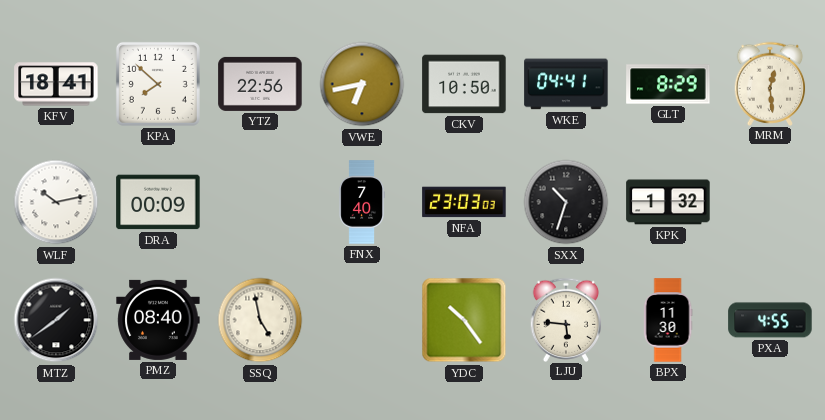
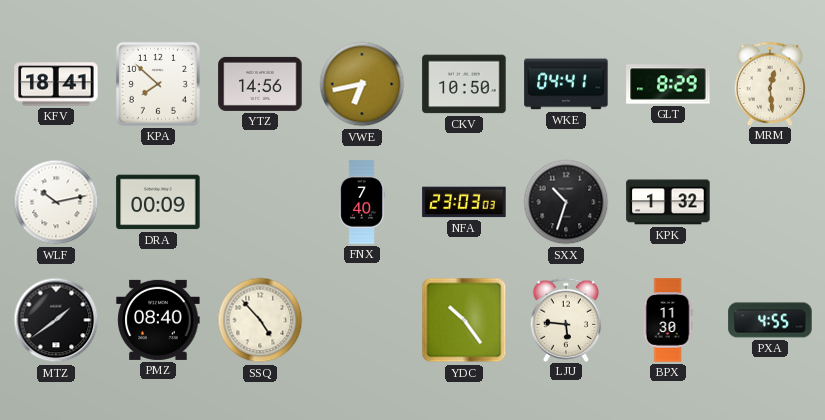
YTZ: 22:56 -> 14:56 (260, 84)
SSQ: 4:58 -> 4:53 (260, 320)
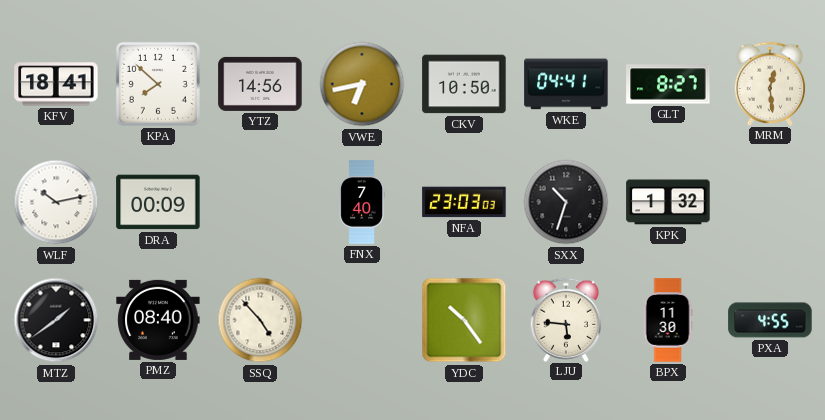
GLT: 8:29 -> 8:27 (668, 84)
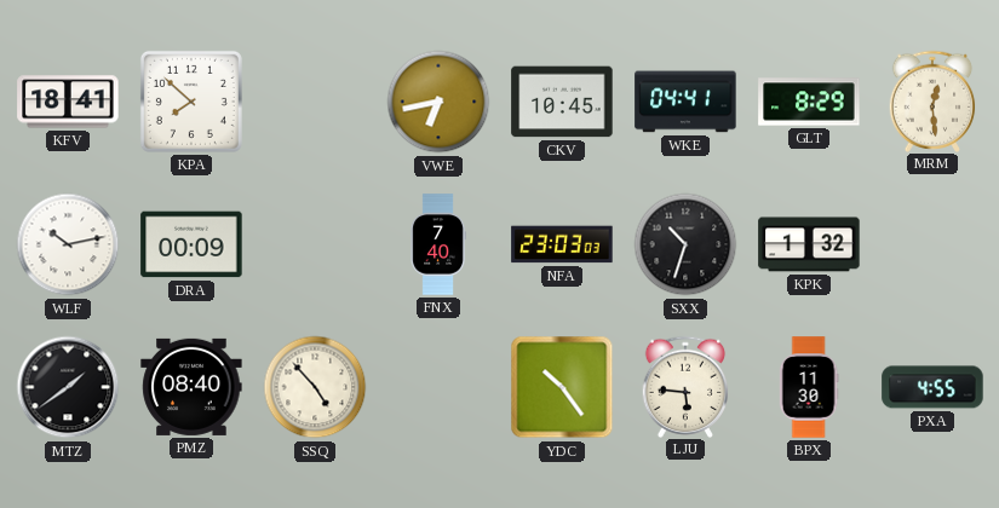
YTZ: 14:56 -> none (260, 84)
CKV: 10:50 -> 10:45 (562, 102)
GLT: 8:27 -> 8:29 (809, 102)
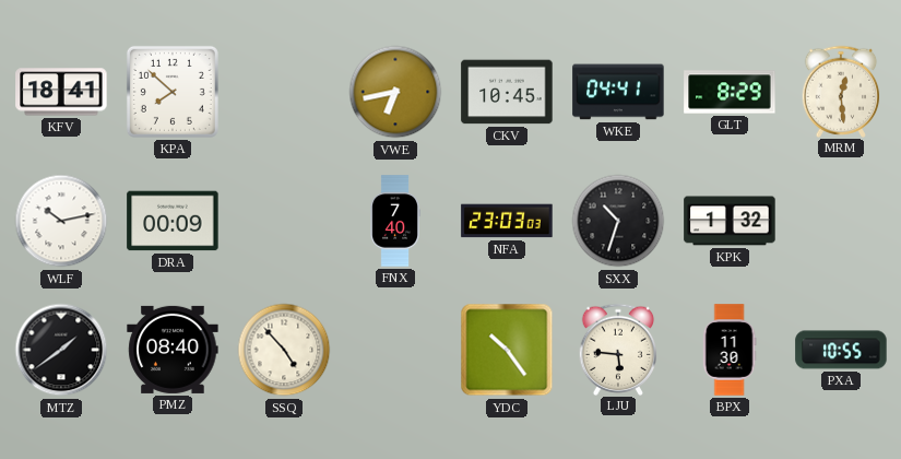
PXA: 4:55 -> 10:55 (841, 350)
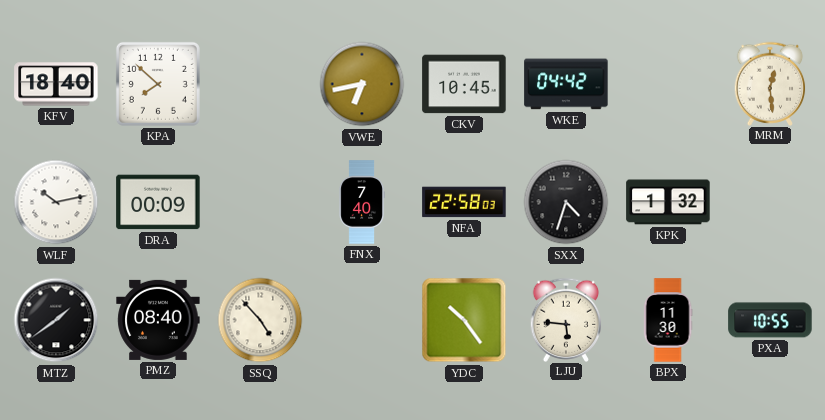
KFV: 18:41 -> 18:40 (56, 84)
WKE: 04:41 -> 04:42 (566, 84)
GLT: 8:29 -> none (730, 92)
NFA: 23:03 -> 22:58 (464, 202)
SXX: 10:33 -> 4:33 (566, 202)
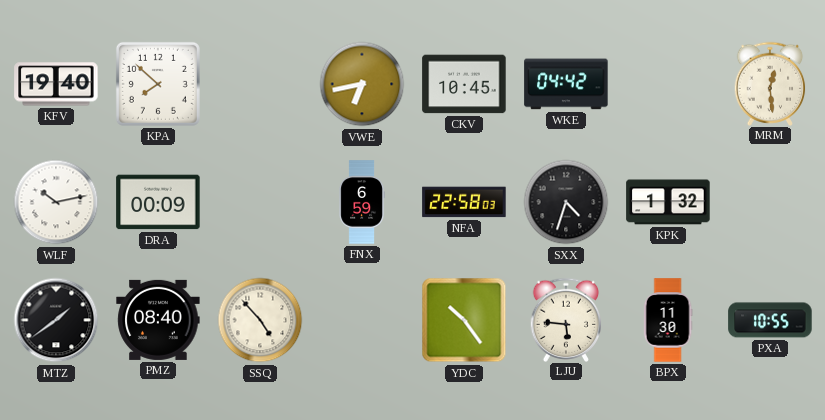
KFV: 18:40 -> 19:40 (56, 84)
FNX: 7:40 -> 6:59 (362, 202)
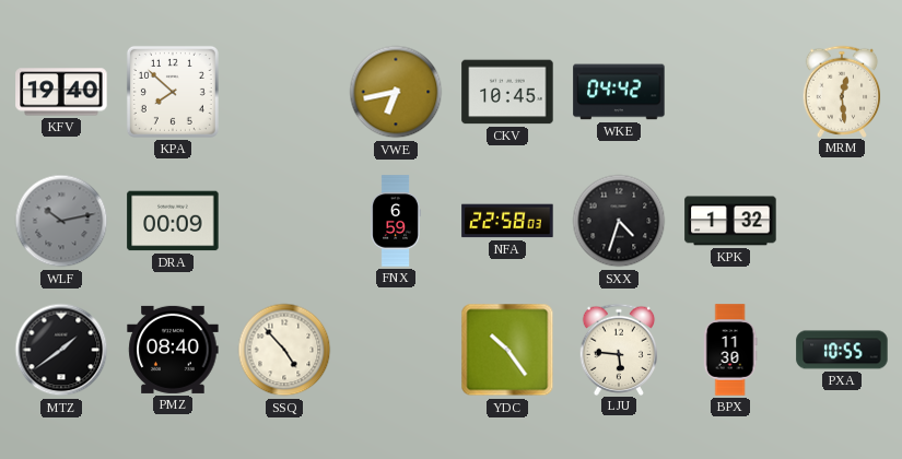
WLF dial: white -> grey (61, 221)
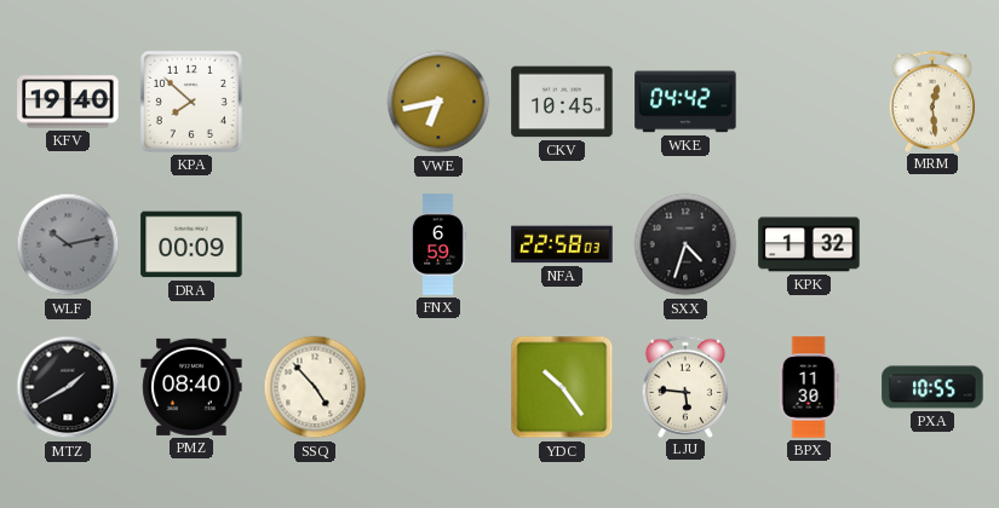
MTZ: 1:39 -> 1:40 (68, 387)
